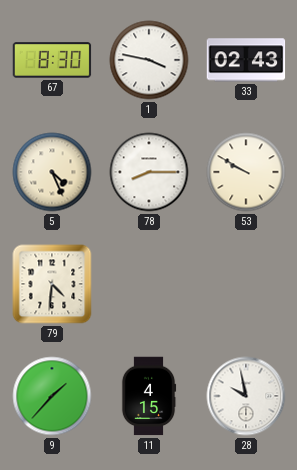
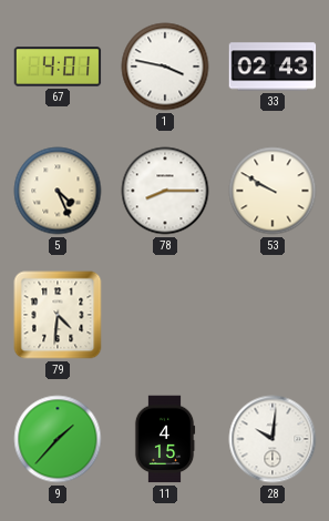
67: 8:30 -> 4:01 (58, 67)
28: 9:58 -> 10:01 (273, 439)
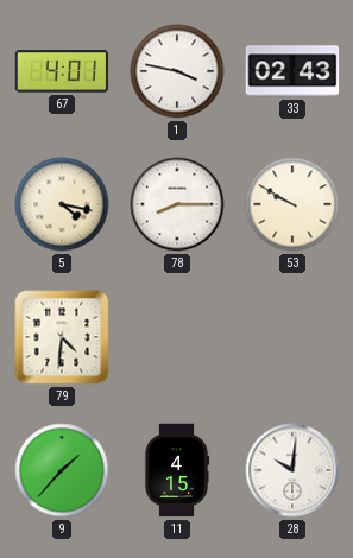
5: 4:26 -> 4:17 (62, 204)
